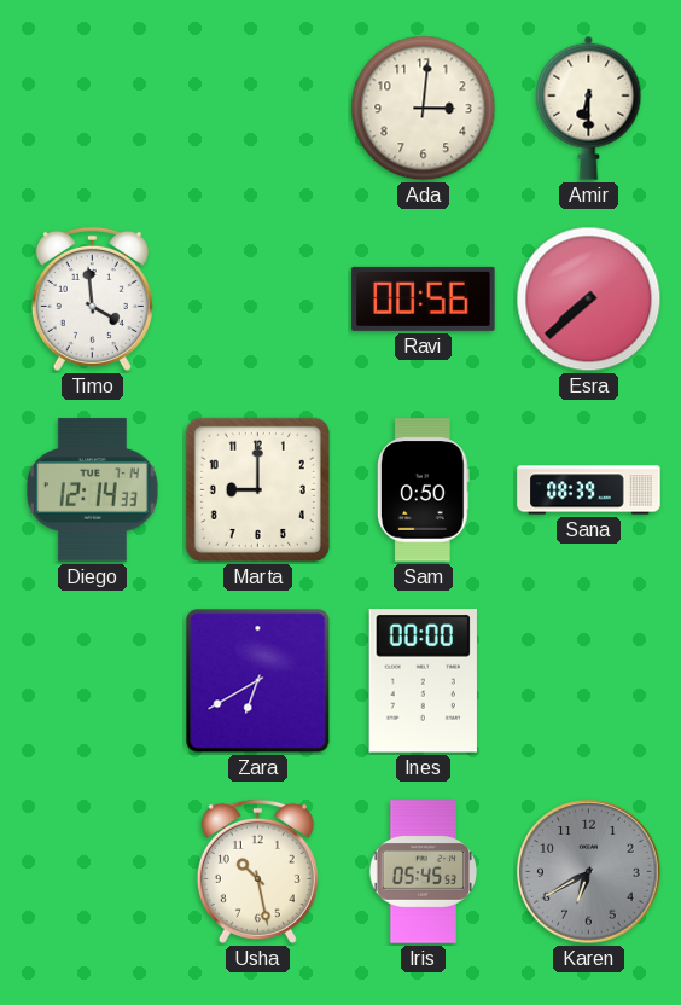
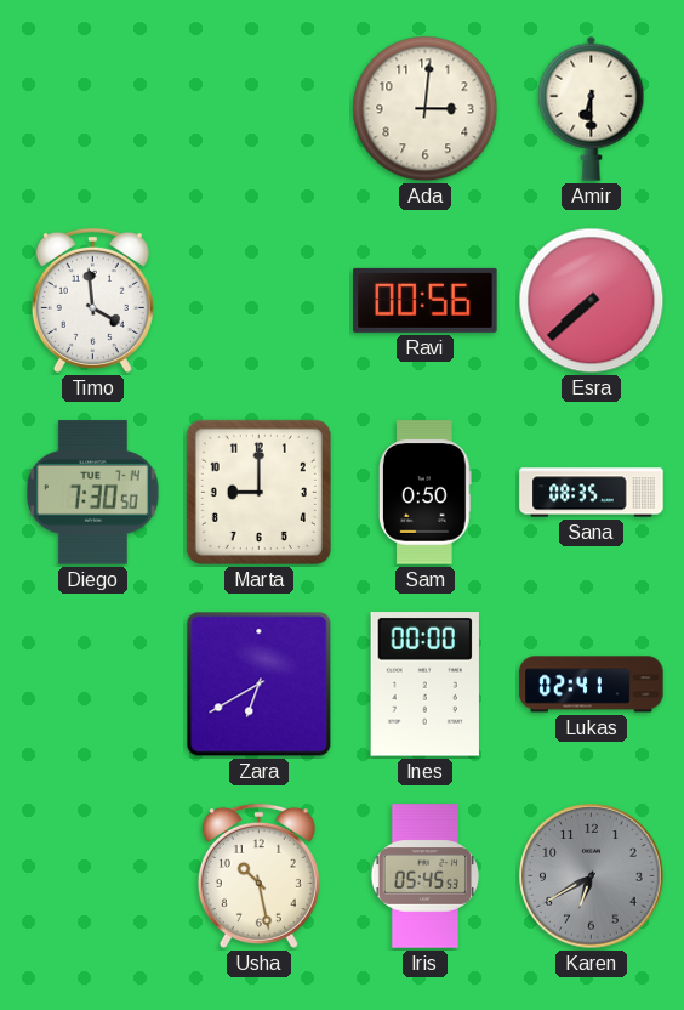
Diego: 12:14 -> 7:30 (92, 493)
Sana: 08:39 -> 08:35 (592, 493)
Lukas: none -> 02:41 (592, 685)
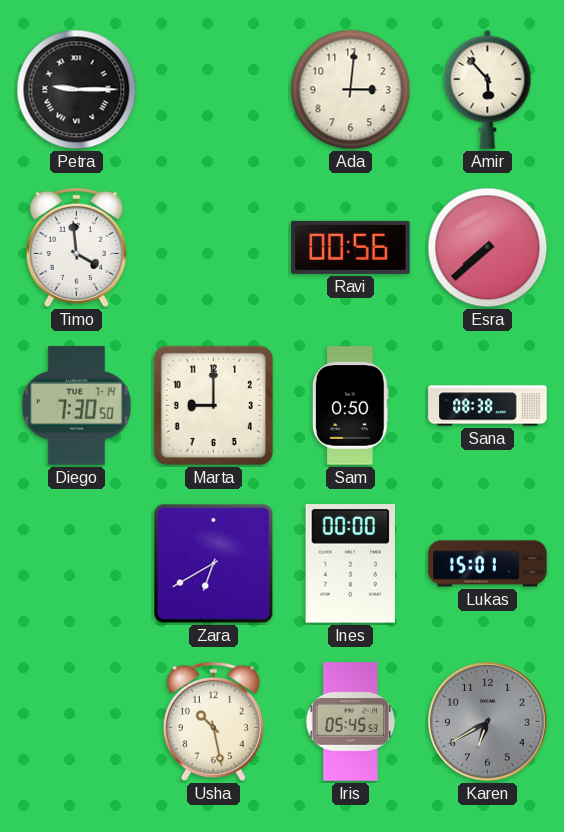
Petra: none -> 9:15 (77, 90)
Amir: 6:30 -> 5:53 (488, 89)
Sana: 08:35 -> 08:38 (488, 406)
Lukas: 02:41 -> 15:01 (488, 564)
